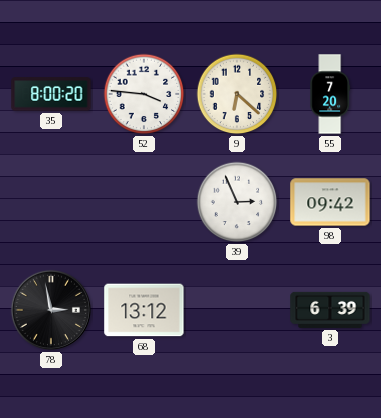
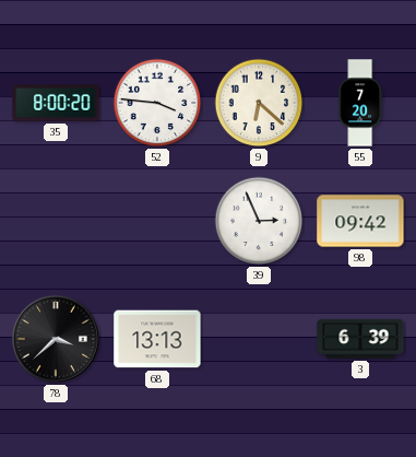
78: 2:58 -> 3:38 (56, 339)
68: 13:12 -> 13:13 (157, 339)
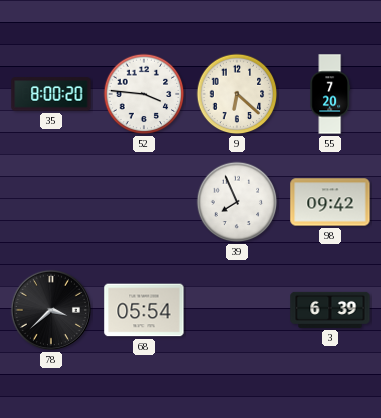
39: 2:56 -> 7:56 (237, 202)
68: 13:13 -> 05:54 (144, 310)
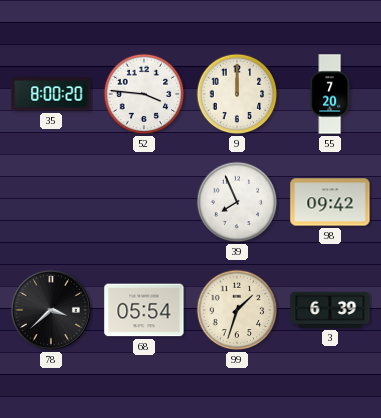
9: 6:22 -> 12:00 (237, 94)
99: none -> 1:33 (237, 310)
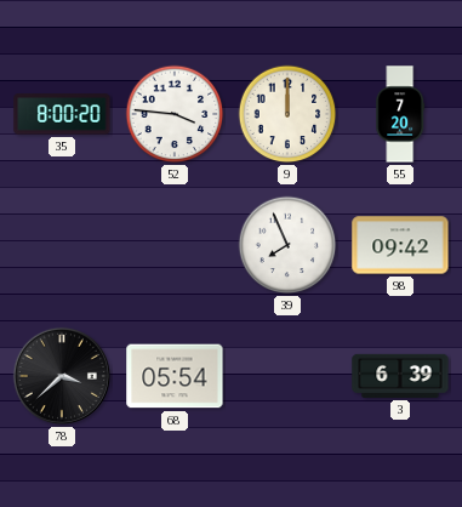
99: 1:33 -> none (237, 310)
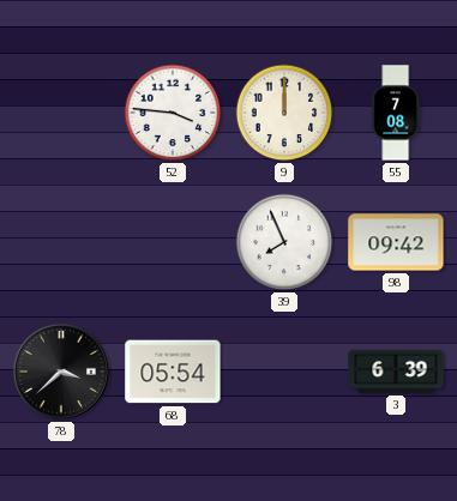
35: 8:00 -> none (62, 114)
55: 7:20 -> 7:08 (396, 113)
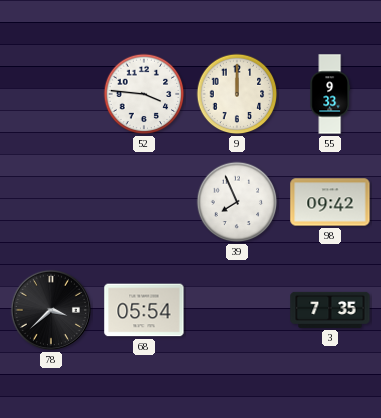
55: 7:08 -> 9:33 (330, 94)
3: 6:39 -> 7:35 (330, 310)
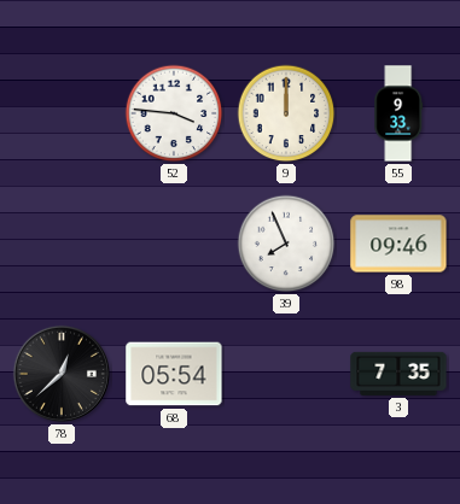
98: 09:42 -> 09:46 (398, 244)
78: 3:38 -> 12:38 (62, 374)
